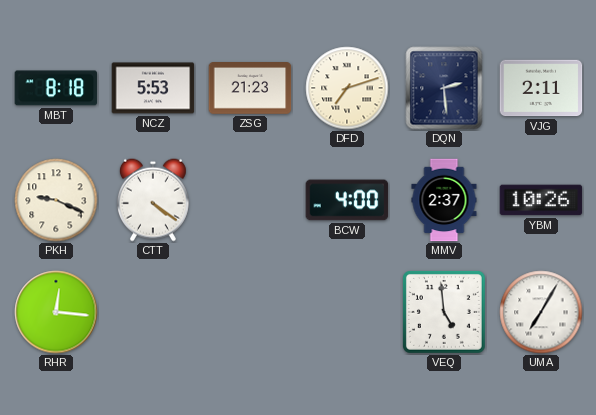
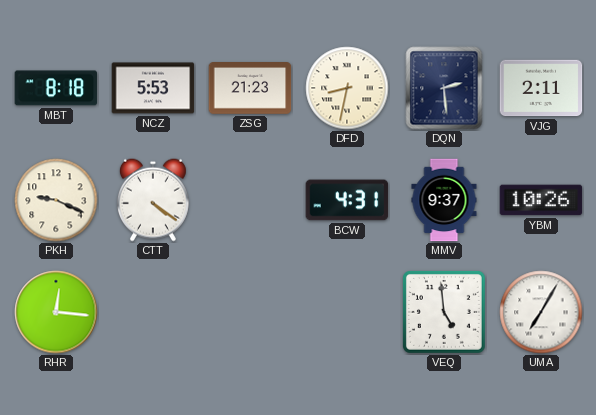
DFD: 7:12 -> 8:32 (347, 88)
BCW: 4:00 -> 4:31 (347, 200)
MMV: 2:37 -> 9:37 (444, 200)
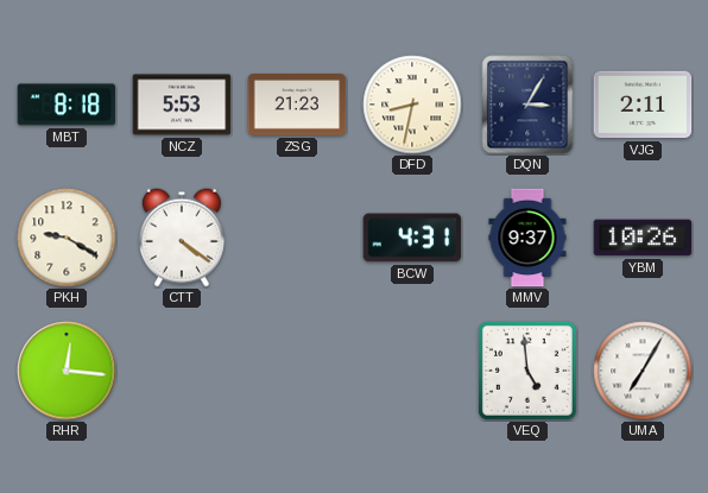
DQN: 2:29 -> 3:05 (527, 105)
PKH: 9:19 -> 9:20 (67, 238)
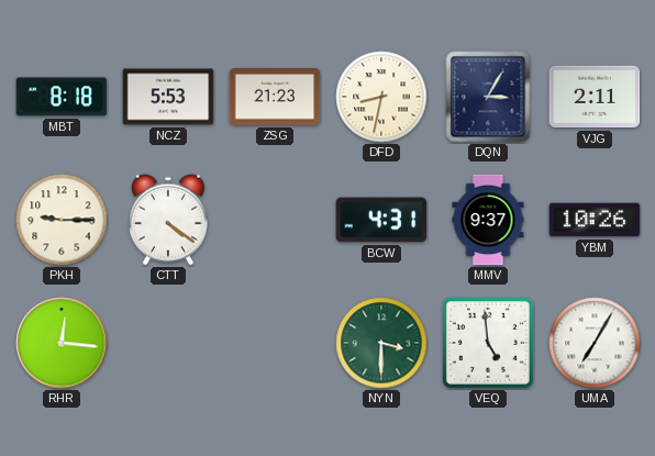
PKH: 9:20 -> 9:15 (62, 220)
NYN: none -> 3:30 (381, 343)
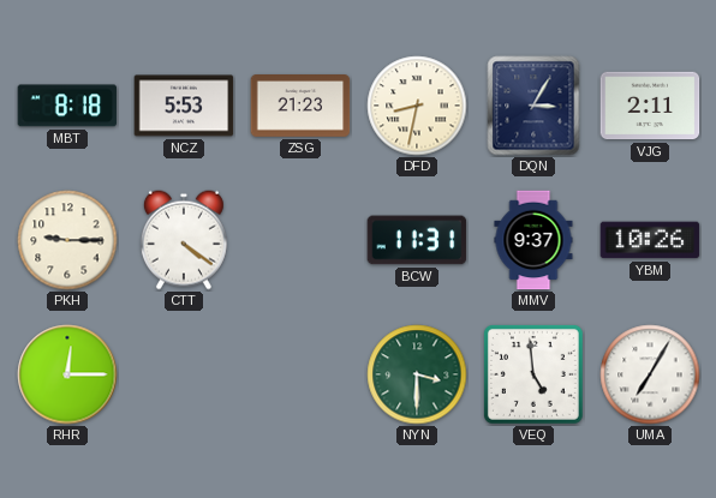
BCW: 4:31 -> 11:31 (417, 240)
RHR: 12:16 -> 12:15 (67, 374)
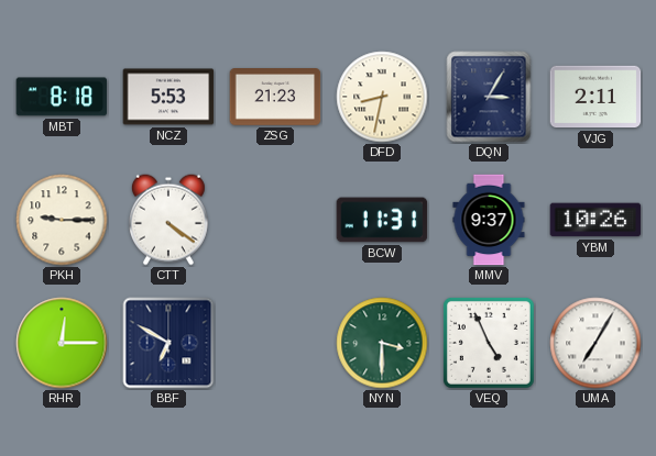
BBF: none -> 6:50 (168, 343)
VEQ: 4:59 -> 4:56 (489, 343)
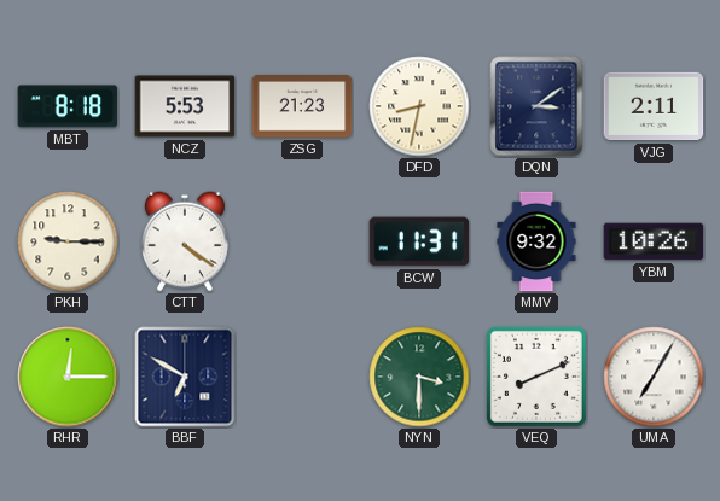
DQN: 3:05 -> 3:09 (536, 106)
MMV: 9:37 -> 9:32 (536, 241)
VEQ: 4:56 -> 8:11 (536, 377)
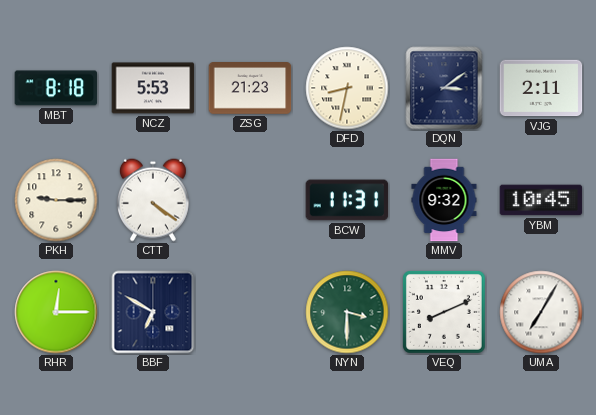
YBM: 10:26 -> 10:45 (541, 200)
